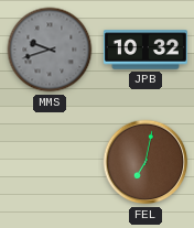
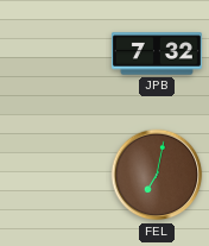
MMS: 9:42 -> none (50, 50)
JPB: 10:32 -> 7:32 (157, 53)
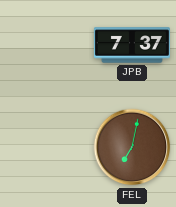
JPB: 7:32 -> 7:37 (132, 45)
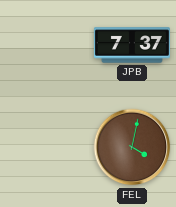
FEL: 7:02 -> 4:02 (132, 147)
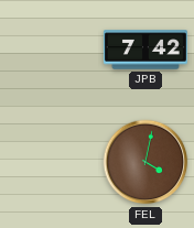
JPB: 7:37 -> 7:42 (145, 50)
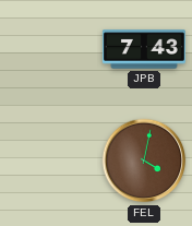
JPB: 7:42 -> 7:43 (144, 49)
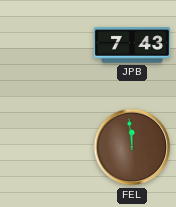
FEL: 4:02 -> 11:59 (132, 147)
